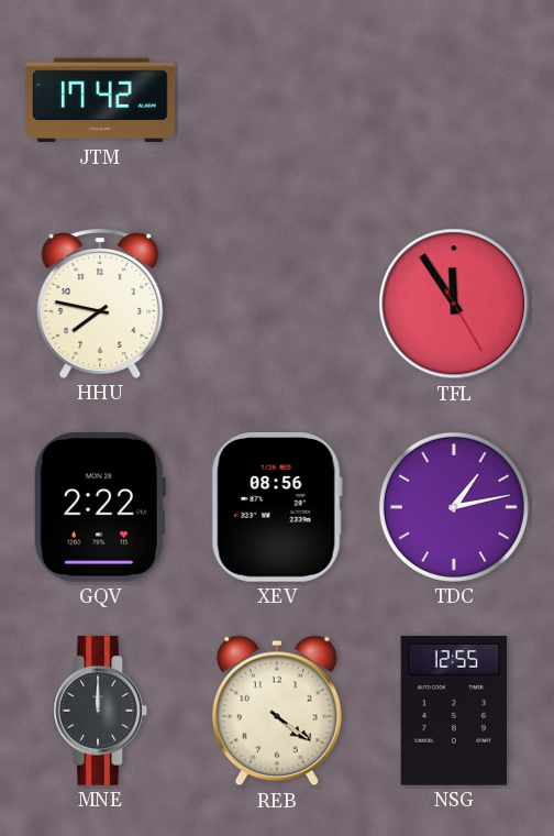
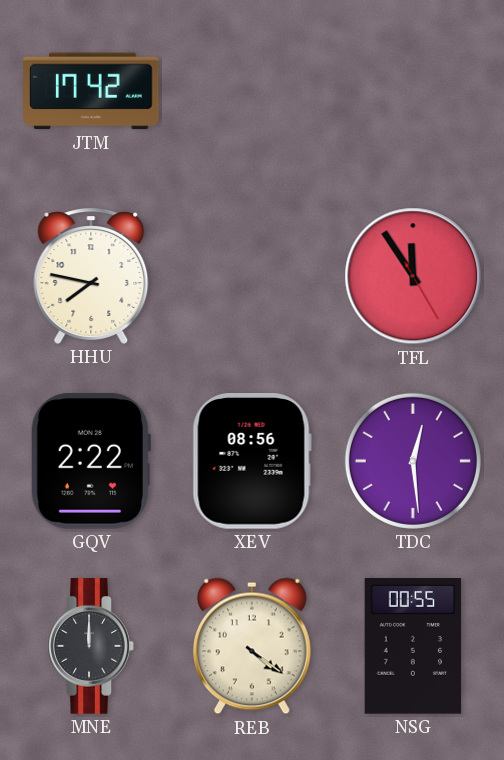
TDC: 1:13 -> 12:29 (413, 461)
NSG: 12:55 -> 00:55 (413, 646)
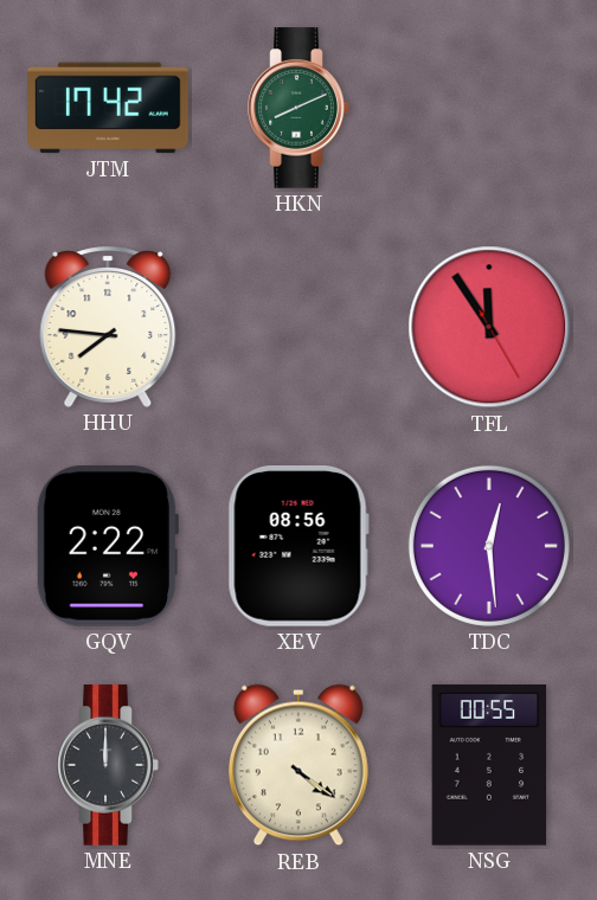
HKN: none -> 8:11 (298, 108)
HHU: 7:47 -> 7:46 (108, 327)
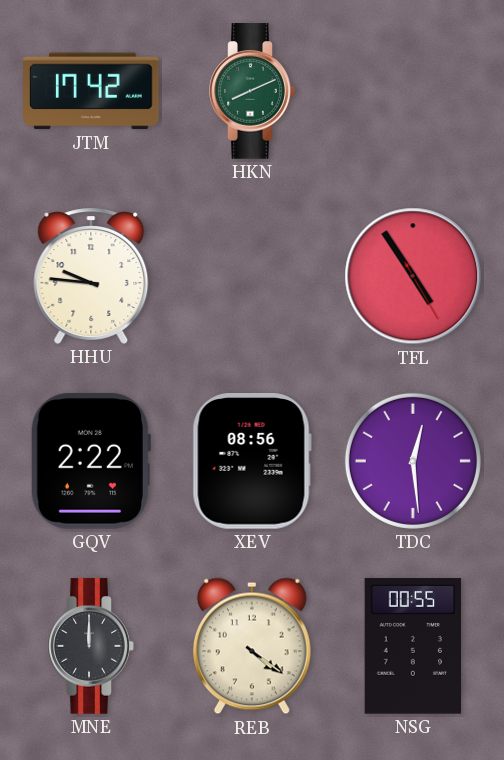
HHU: 7:46 -> 9:46 (91, 276)
TFL: 11:54 -> 4:54 (413, 276)
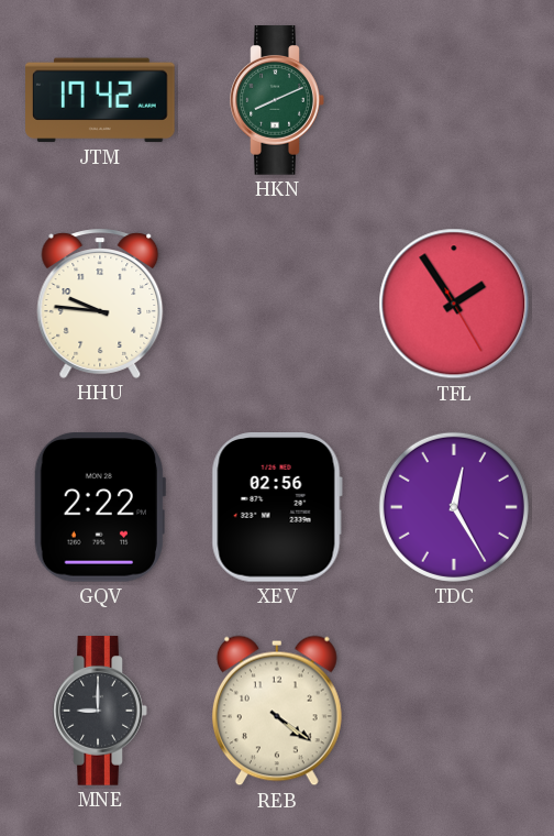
TFL: 4:54 -> 1:54 (454, 304)
XEV: 08:56 -> 02:56 (277, 508)
TDC: 12:29 -> 12:25 (454, 507)
MNE: 12:00 -> 9:00 (100, 711)
NSG: 00:55 -> none (413, 646)
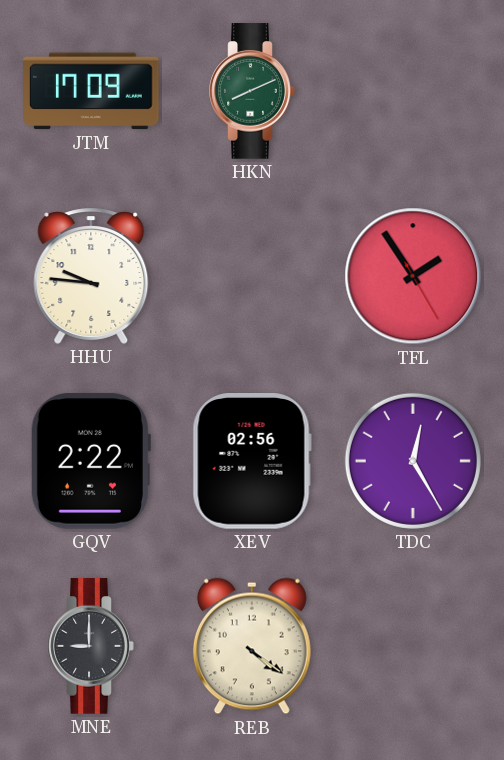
JTM: 17:42 -> 17:09 (91, 91)
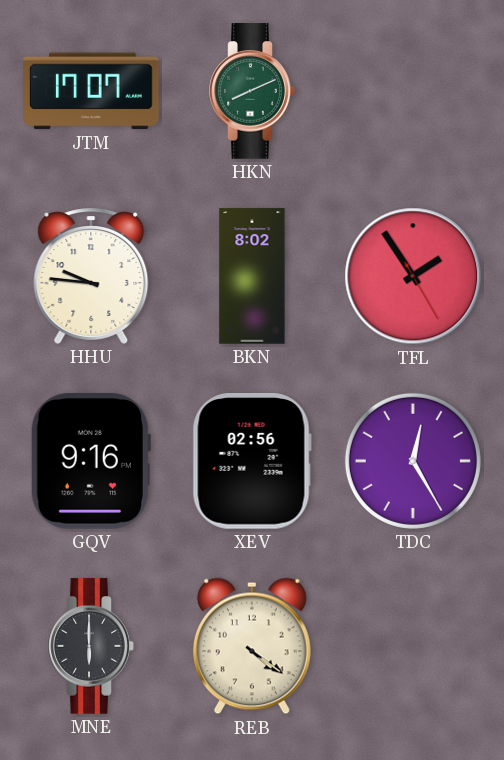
JTM: 17:09 -> 17:07 (91, 91)
BKN: none -> 8:02 (252, 276)
GQV: 2:22 -> 9:16 (90, 461)
MNE: 9:00 -> 6:00 (91, 646)
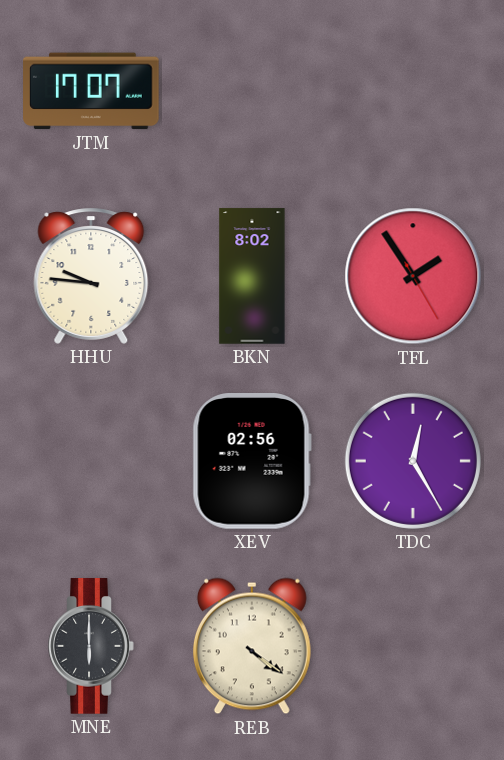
HKN: 8:11 -> none (252, 91)
GQV: 9:16 -> none (90, 461)
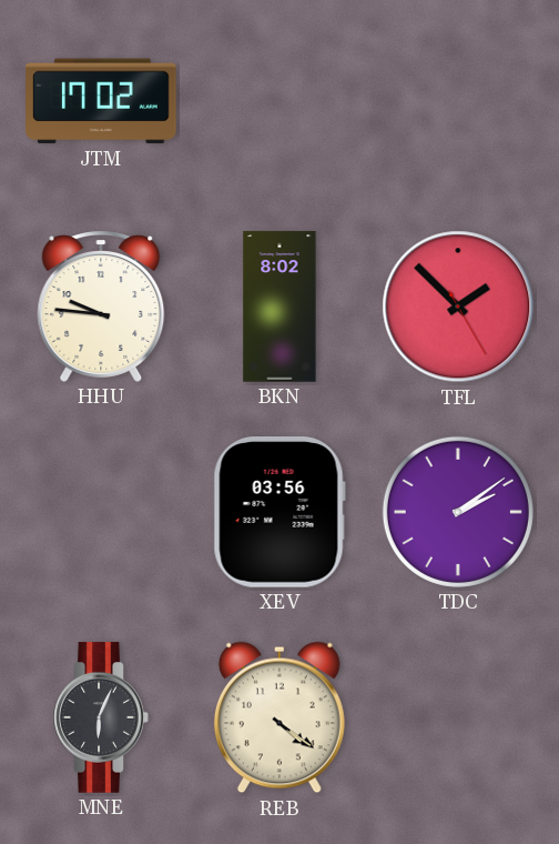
JTM: 17:07 -> 17:02 (101, 101)
TFL: 1:54 -> 1:52 (458, 307)
XEV: 02:56 -> 03:56 (279, 513)
TDC: 12:25 -> 2:09 (458, 512)
MNE: 6:00 -> 6:04 (101, 717)
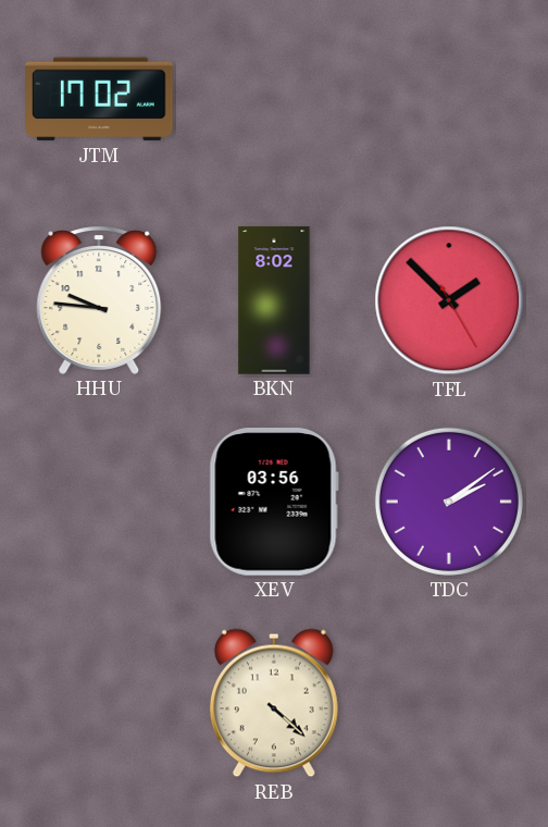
MNE: 6:04 -> none (101, 717)
REB: 4:21 -> 4:22 (274, 703)
